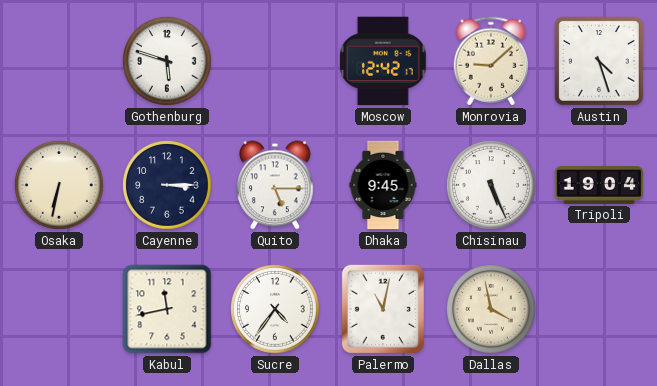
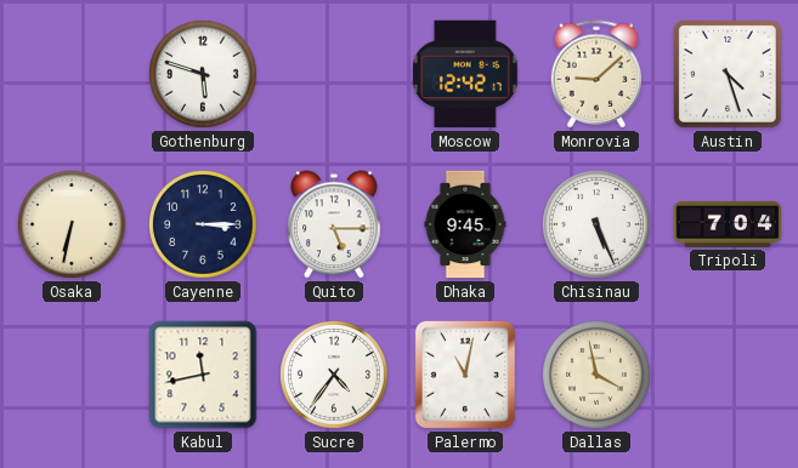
Tripoli: 19:04 -> 7:04 (728, 226)
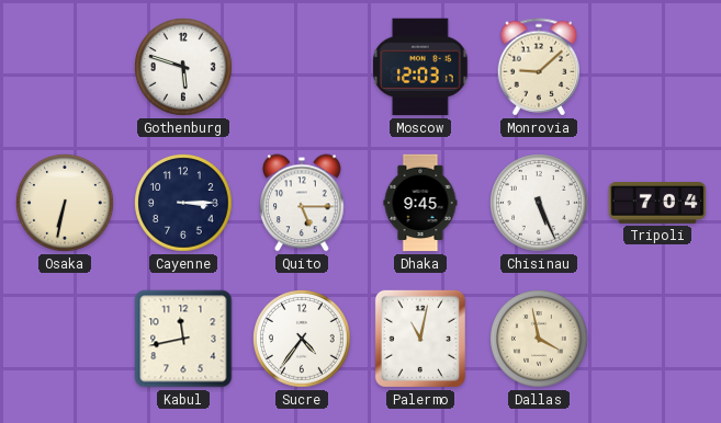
Moscow: 12:42 -> 12:03 (421, 67)
Austin: 4:27 -> none (729, 75)
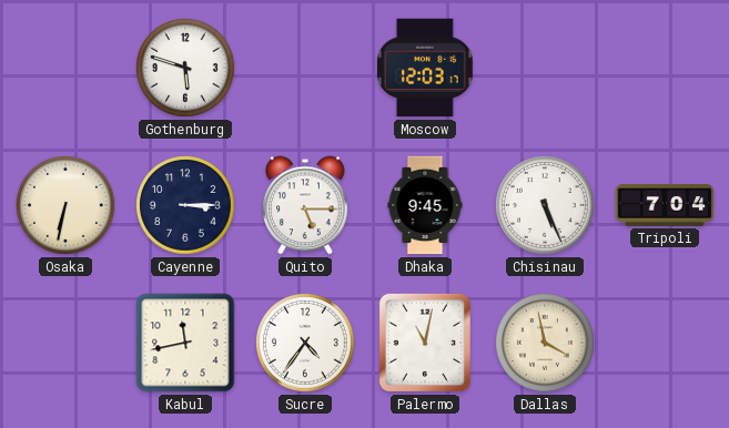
Monrovia: 9:08 -> none (539, 67)
